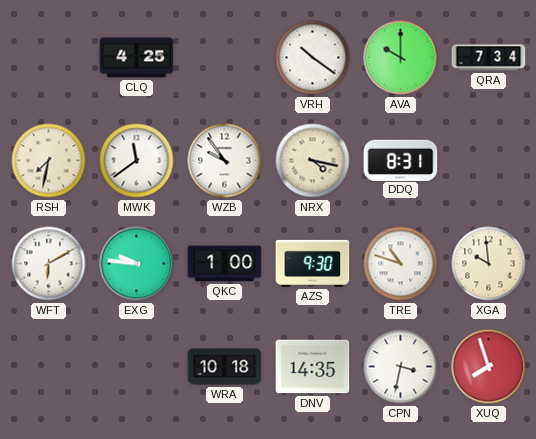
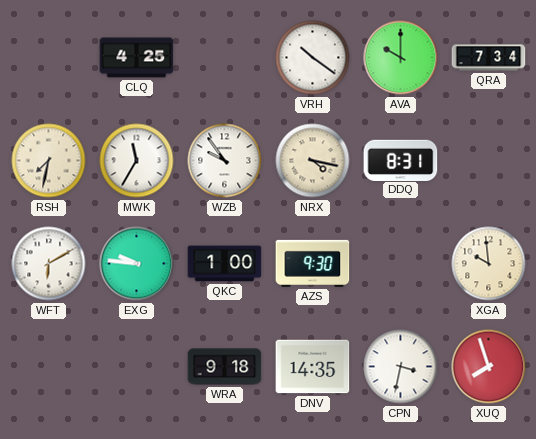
MWK: 11:39 -> 11:35 (137, 161)
TRE: 10:48 -> none (401, 264)
WRA: 10:18 -> 9:18 (225, 367)
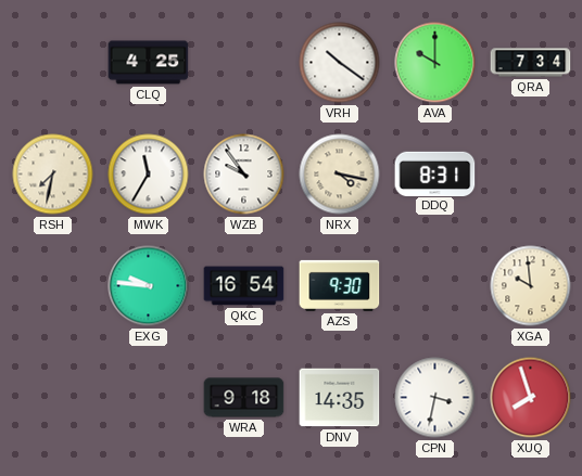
WFT: 6:10 -> none (49, 264)
QKC: 1:00 -> 16:54 (244, 286)
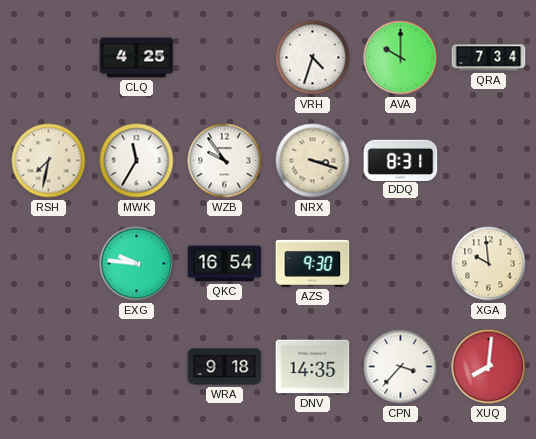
VRH: 10:21 -> 4:33 (313, 58)
NRX: 4:17 -> 3:18 (313, 161)
CPN: 3:32 -> 3:37 (401, 367)
XUQ: 7:57 -> 8:01 (489, 367)
